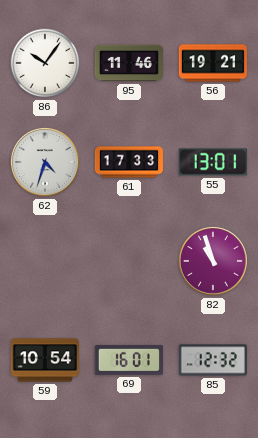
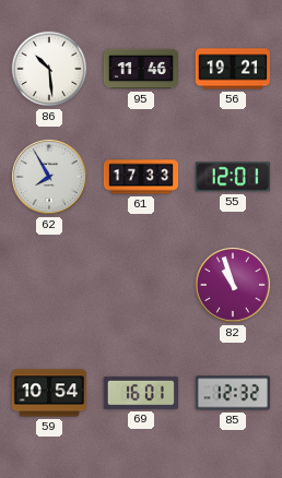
86: 10:06 -> 10:29 (49, 69)
62: 4:33 -> 7:55 (49, 177)
55: 13:01 -> 12:01 (233, 177)
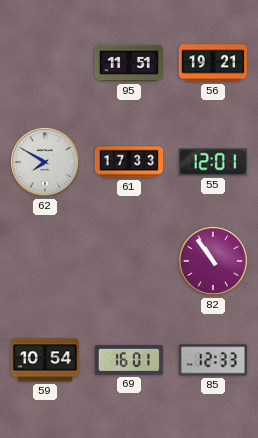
86: 10:29 -> none (49, 69)
95: 11:46 -> 11:51 (128, 63)
62: 7:55 -> 7:50 (45, 162)
82: 10:57 -> 10:54 (213, 261)
85: 12:32 -> 12:33 (213, 360)
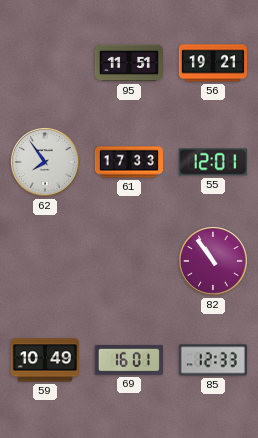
62: 7:50 -> 7:54 (45, 162)
59: 10:54 -> 10:49 (44, 360)
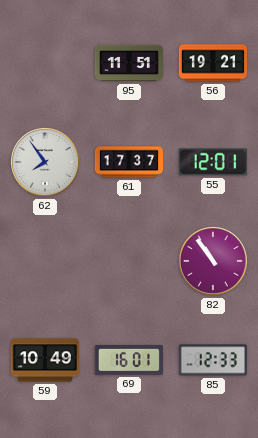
61: 17:33 -> 17:37 (128, 162)
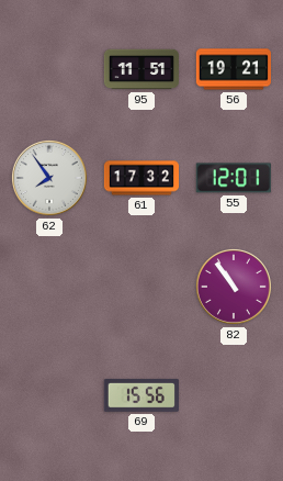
61: 17:37 -> 17:32 (140, 178)
59: 10:49 -> none (44, 360)
69: 16:01 -> 15:56 (141, 395)
85: 12:33 -> none (213, 360)
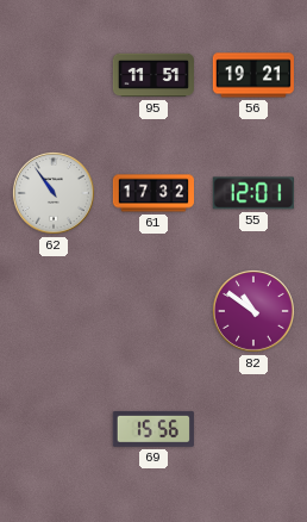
62: 7:54 -> 10:54 (54, 193)
82: 10:54 -> 10:51 (253, 311)
